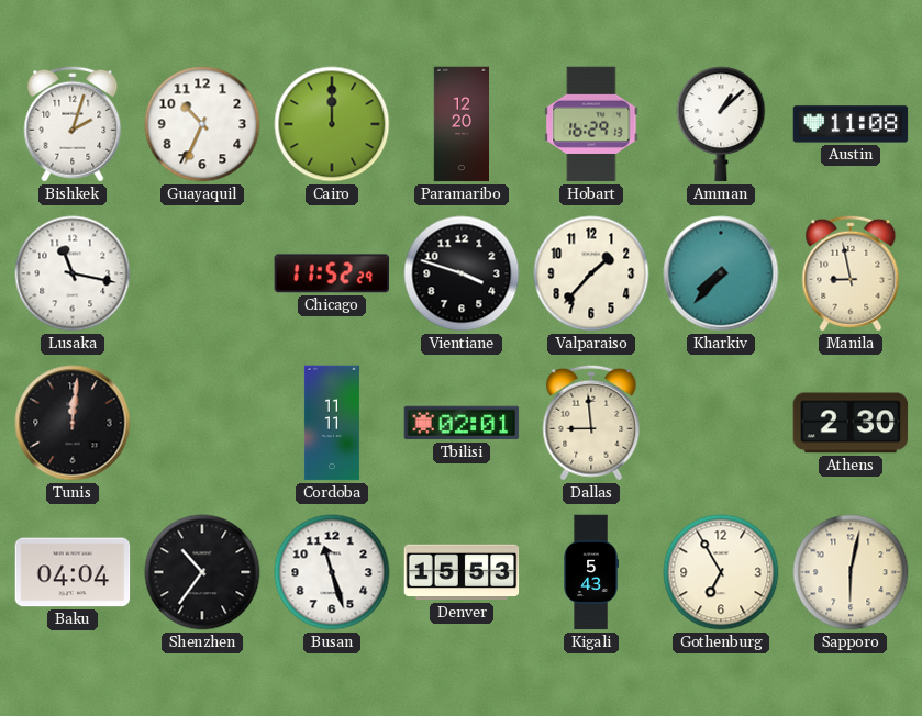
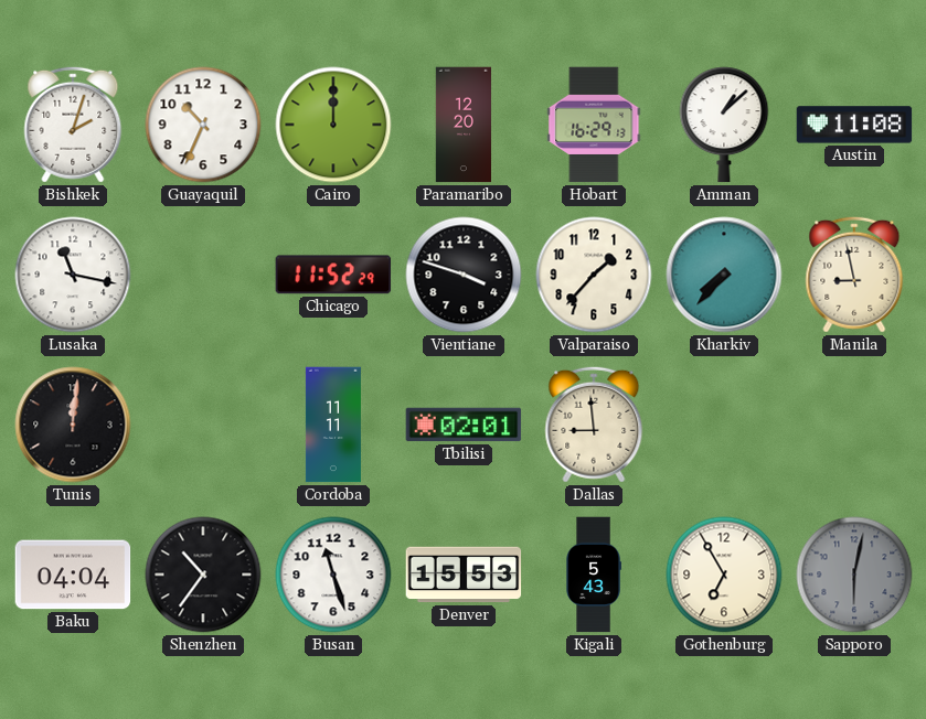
Athens: 2:30 -> none (851, 423)
Sapporo dial: cream -> grey (854, 575)
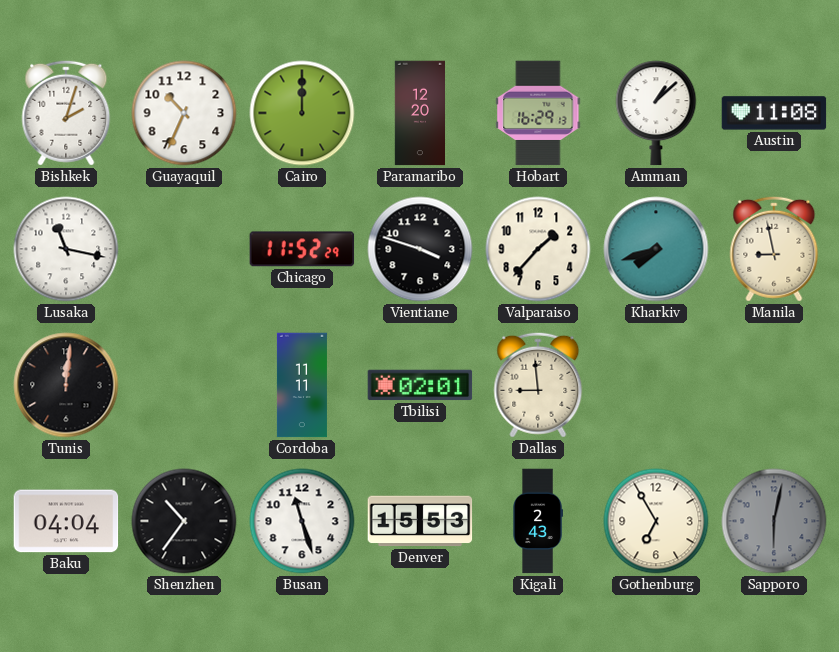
Kharkiv: 7:37 -> 7:42 (656, 249)
Kigali: 5:43 -> 2:43 (537, 521)
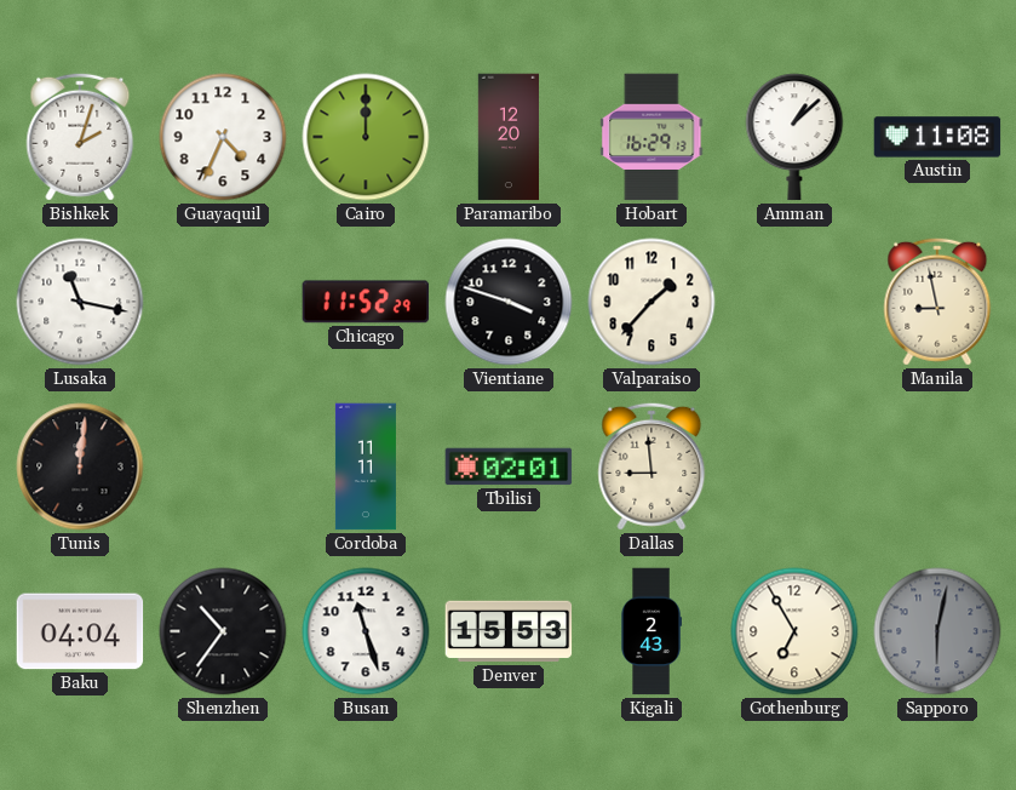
Guayaquil: 10:34 -> 4:34 (223, 137)
Kharkiv: 7:42 -> none (656, 249)
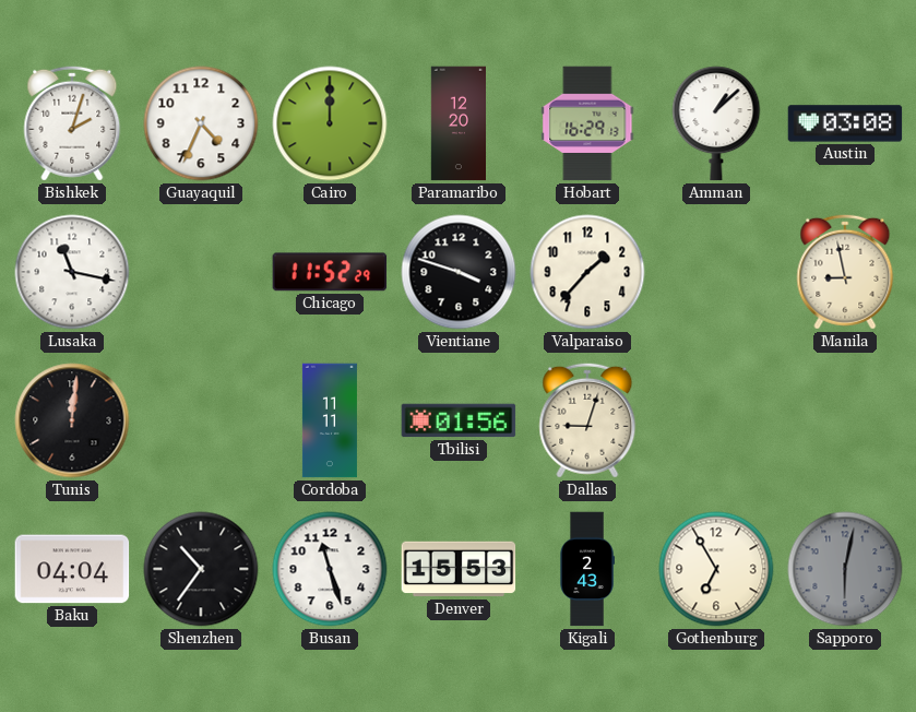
Austin: 11:08 -> 03:08 (845, 123)
Tbilisi: 02:01 -> 01:56 (459, 420)
Dallas: 8:59 -> 9:03 (587, 420)
